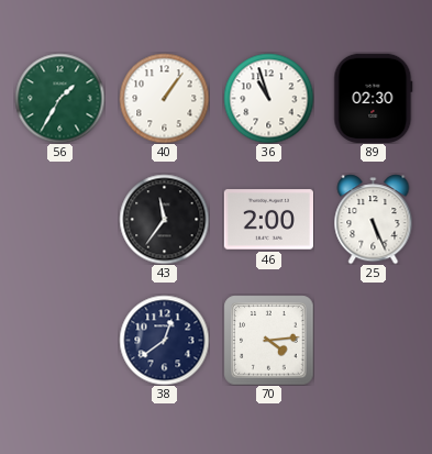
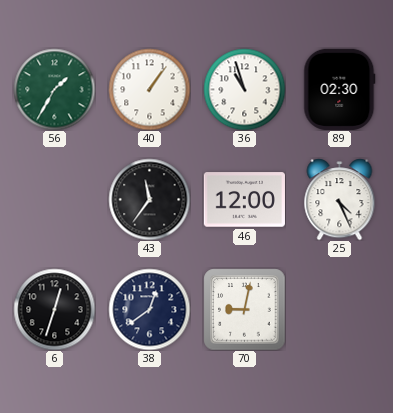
46: 2:00 -> 12:00 (244, 200)
25: 5:26 -> 4:26 (340, 199)
6: none -> 12:33 (54, 309)
70: 4:14 -> 9:02 (244, 309)
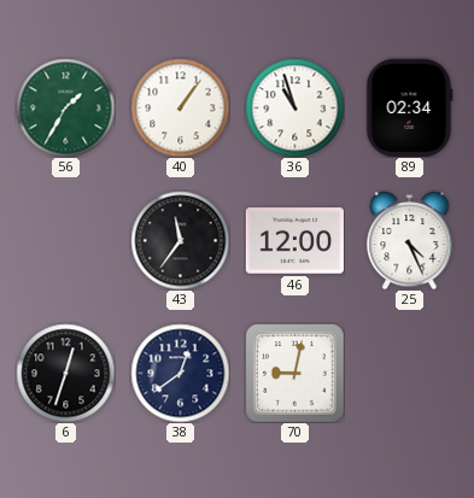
89: 02:30 -> 02:34 (410, 107)
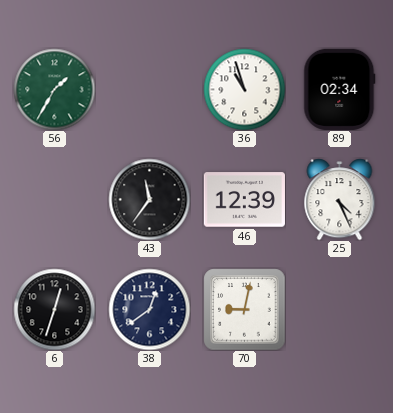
40: 1:06 -> none (180, 107)
46: 12:00 -> 12:39 (244, 200)
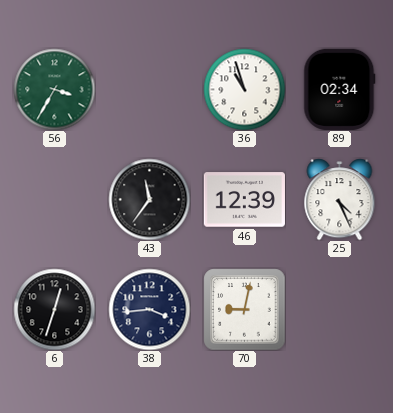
56: 1:35 -> 3:35 (54, 89)
38: 12:39 -> 3:44 (149, 309)
